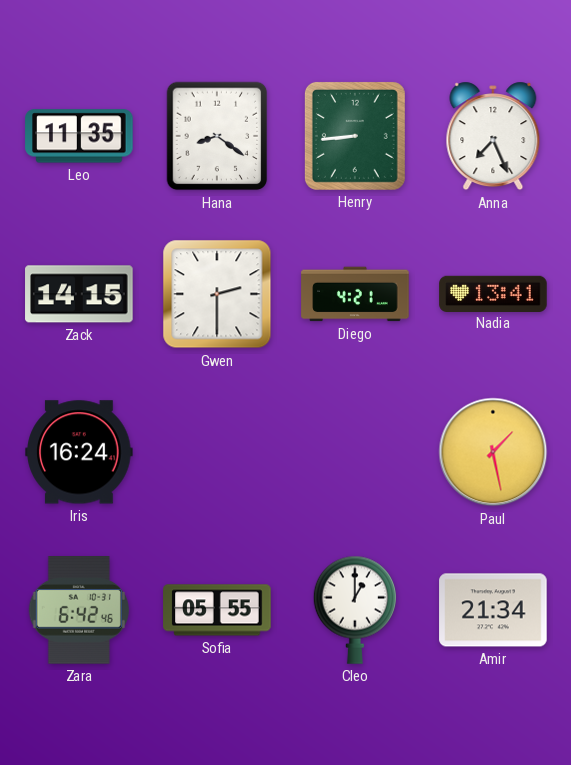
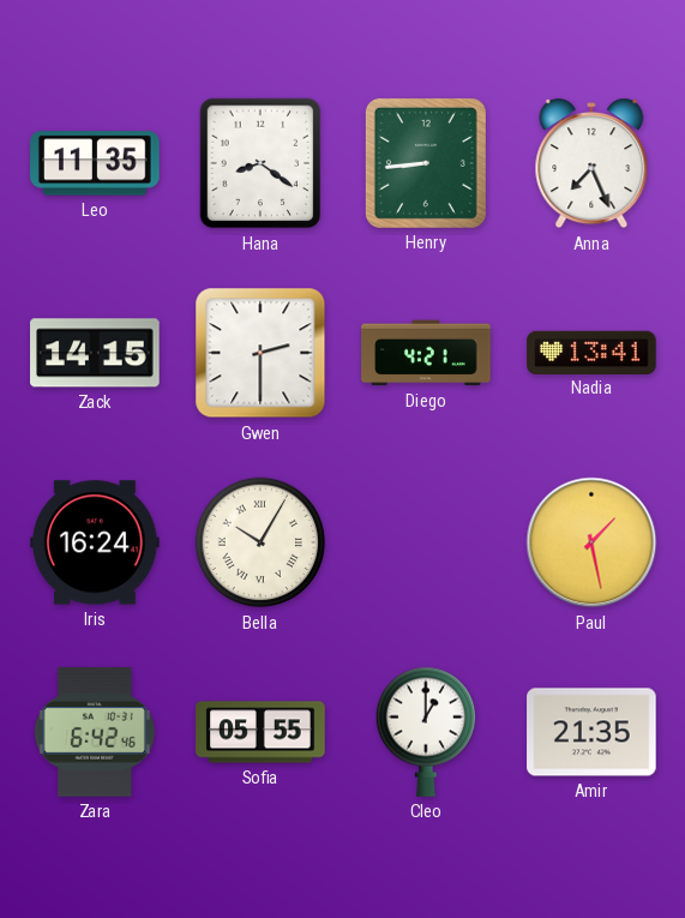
Bella: none -> 10:05 (260, 542)
Amir: 21:34 -> 21:35 (591, 732)
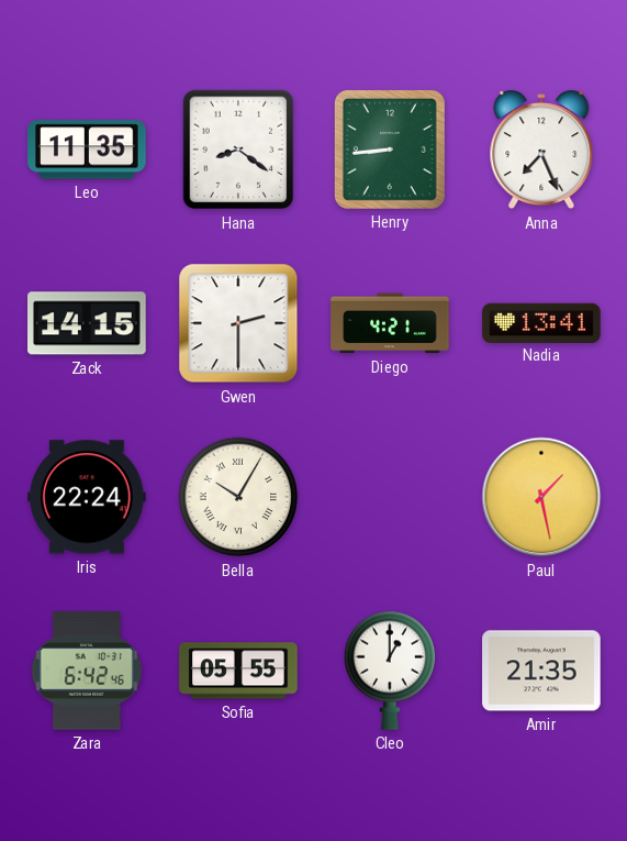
Iris: 16:24 -> 22:24 (87, 497)
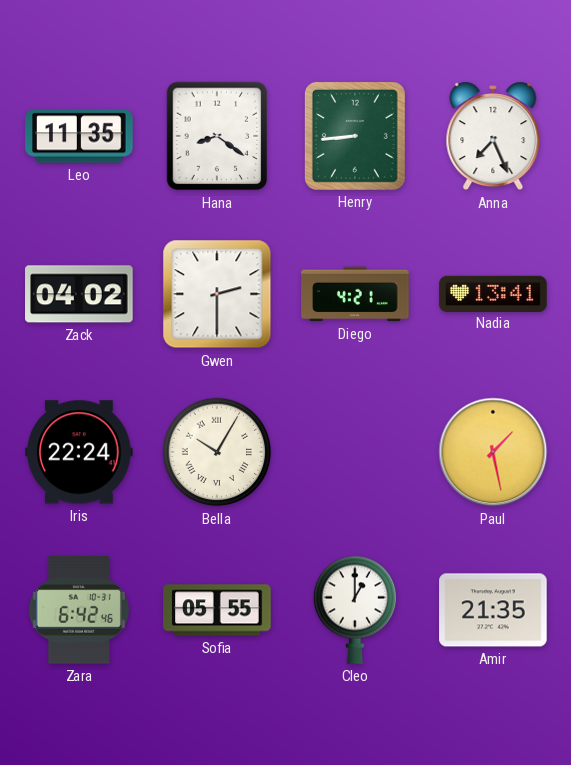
Zack: 14:15 -> 04:02 (79, 294)
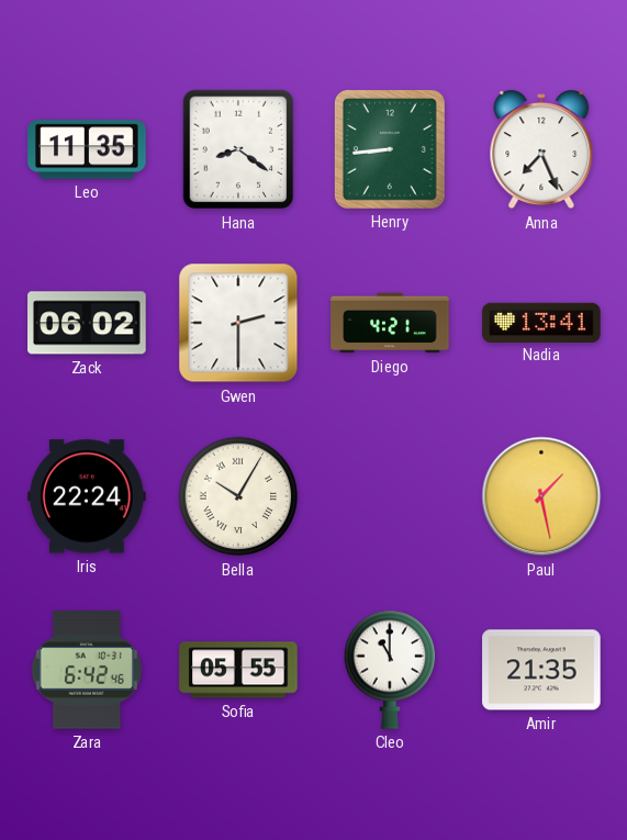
Zack: 04:02 -> 06:02 (87, 323)
Cleo: 1:00 -> 11:00 (390, 670)
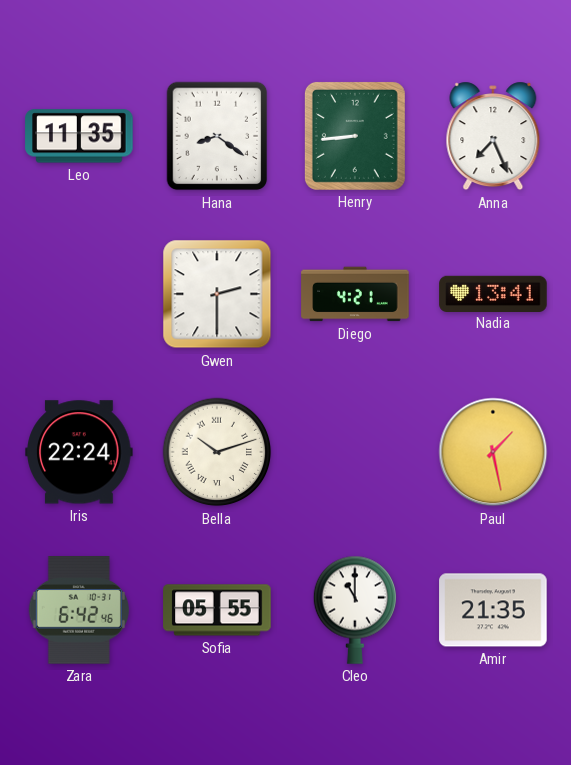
Zack: 06:02 -> none (87, 323)
Bella: 10:05 -> 10:12 (217, 452)
